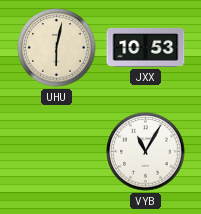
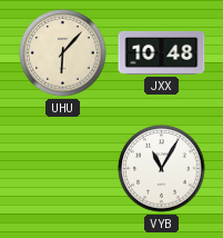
UHU: 6:02 -> 6:07 (63, 53)
JXX: 10:53 -> 10:48 (162, 52)
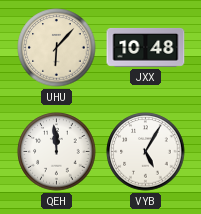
QEH: none -> 11:59 (57, 152)
VYB: 11:05 -> 5:05 (146, 152)
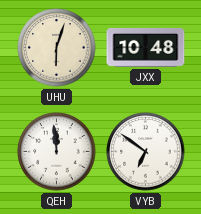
UHU: 6:07 -> 6:03 (57, 48)
VYB: 5:05 -> 6:51 (146, 152)
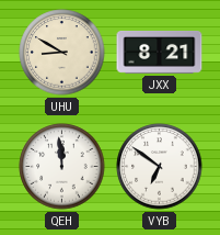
UHU: 6:03 -> 8:50 (62, 53)
JXX: 10:48 -> 8:21 (160, 52)
